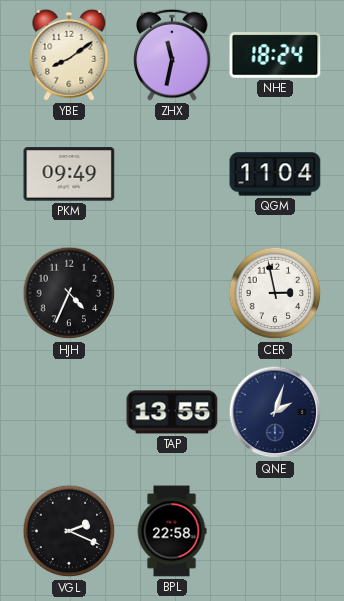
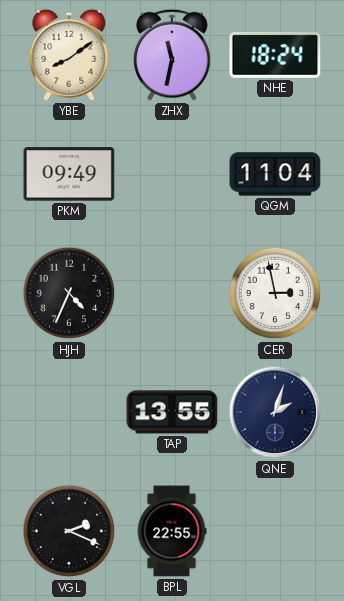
BPL: 22:58 -> 22:55 (172, 531)
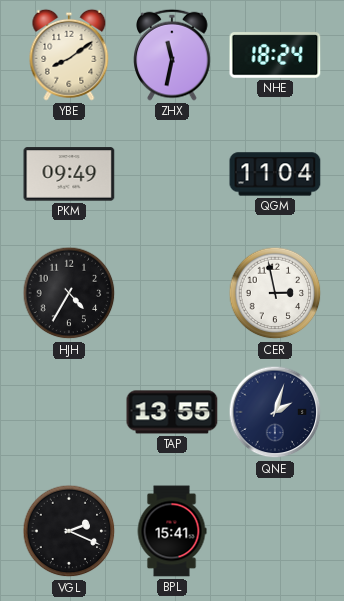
HJH: 4:34 -> 4:35 (69, 293)
BPL: 22:55 -> 15:41 (172, 531)
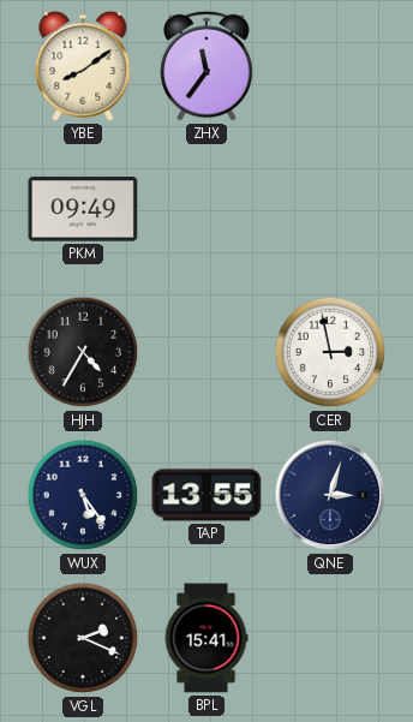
ZHX: 11:32 -> 11:36 (206, 66)
NHE: 18:24 -> none (275, 55)
QGM: 11:04 -> none (275, 174)
WUX: none -> 5:24 (83, 495)
QNE: 2:03 -> 3:03 (330, 495)
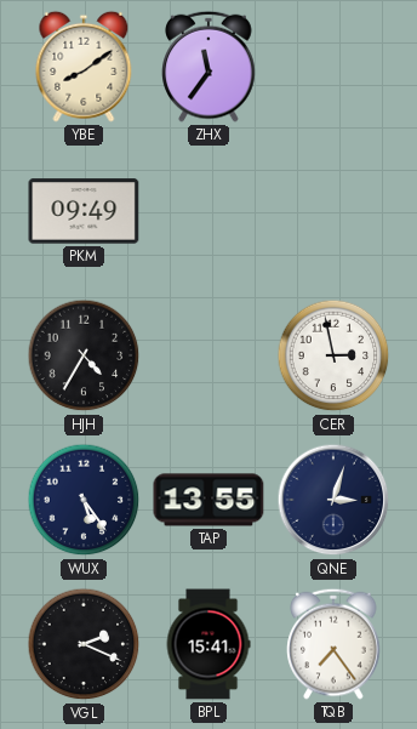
TQB: none -> 7:24 (333, 644)
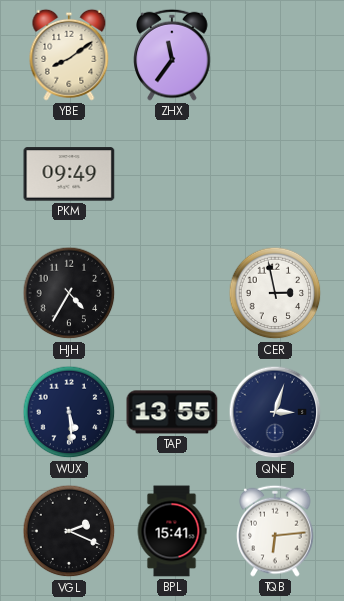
WUX: 5:24 -> 5:29 (69, 412)
TQB: 7:24 -> 6:14 (275, 531)
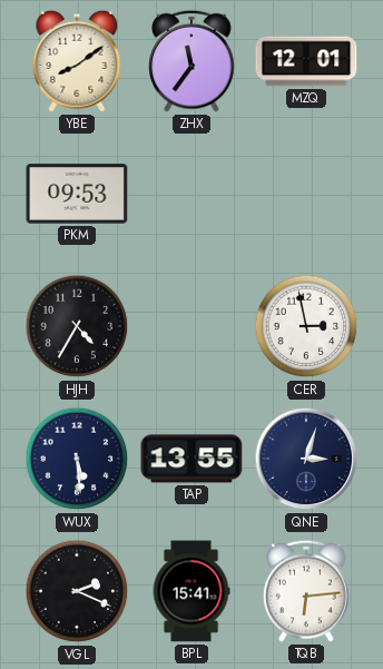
MZQ: none -> 12:01 (306, 61)
PKM: 09:49 -> 09:53 (77, 194)
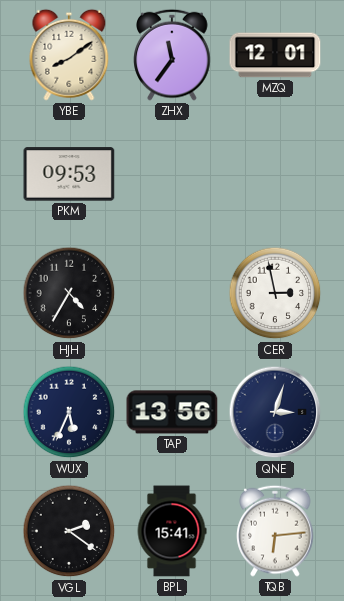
WUX: 5:29 -> 5:34 (69, 412)
TAP: 13:55 -> 13:56 (172, 412)
VGL: 2:19 -> 2:21 (69, 531)
